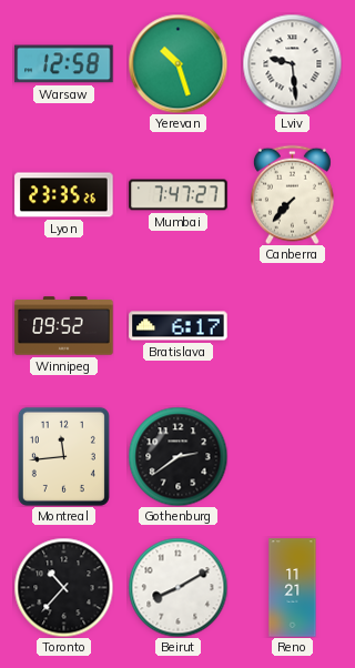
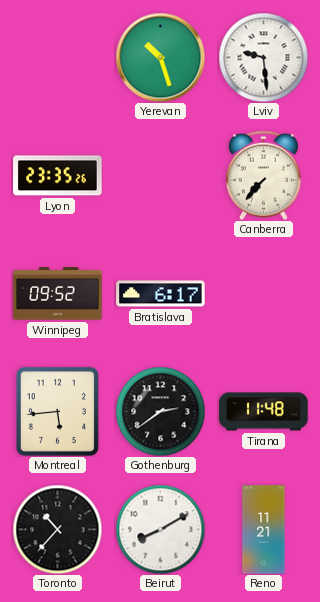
Warsaw: 12:58 -> none (64, 64)
Mumbai: 7:47 -> none (179, 195)
Montreal: 11:44 -> 5:44 (57, 411)
Tirana: none -> 11:48 (264, 412)
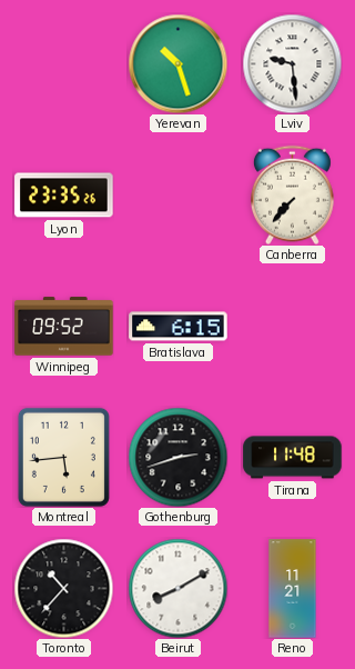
Bratislava: 6:17 -> 6:15 (179, 327)
Gothenburg: 2:39 -> 2:42 (177, 457)
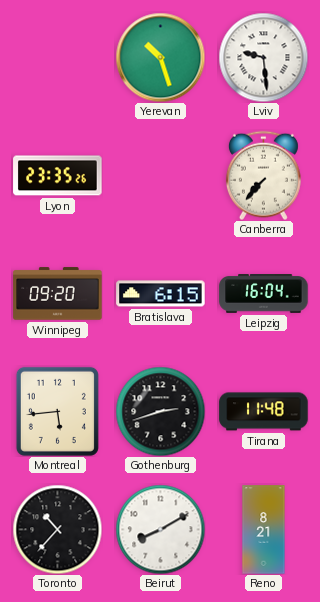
Winnipeg: 09:52 -> 09:20 (58, 294)
Leipzig: none -> 16:04 (264, 294)
Reno: 11:21 -> 8:21 (264, 530)
